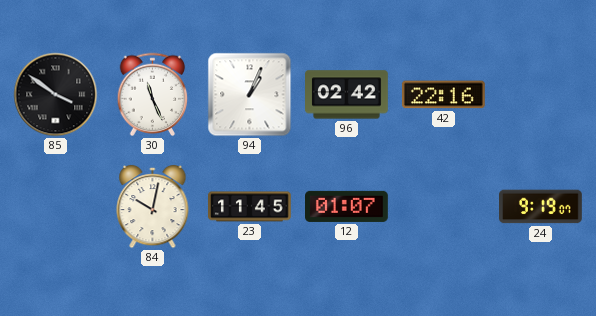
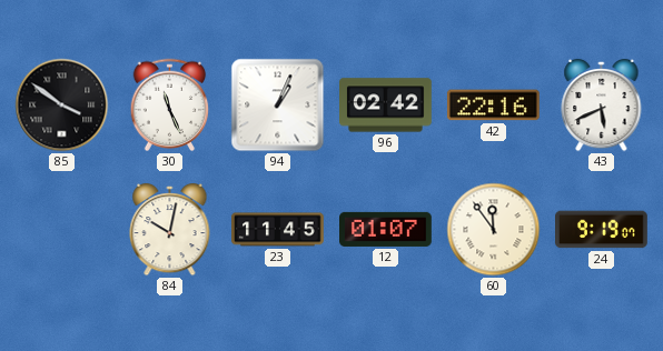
43: none -> 5:41 (602, 106)
60: none -> 11:54 (494, 230)
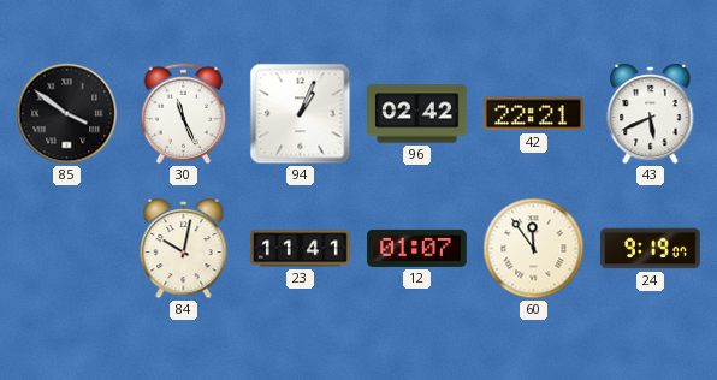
42: 22:16 -> 22:21 (534, 114)
23: 11:45 -> 11:41 (301, 249)
